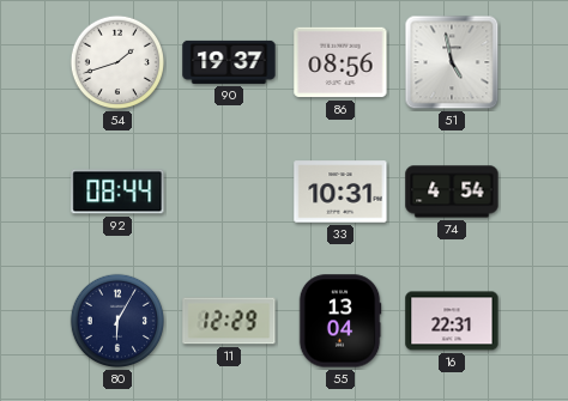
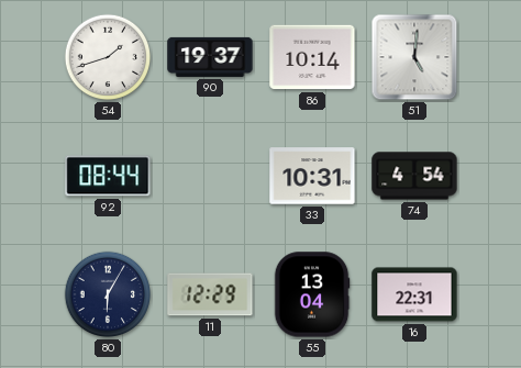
86: 08:56 -> 10:14 (312, 57)
51: 4:58 -> 5:01 (414, 57)
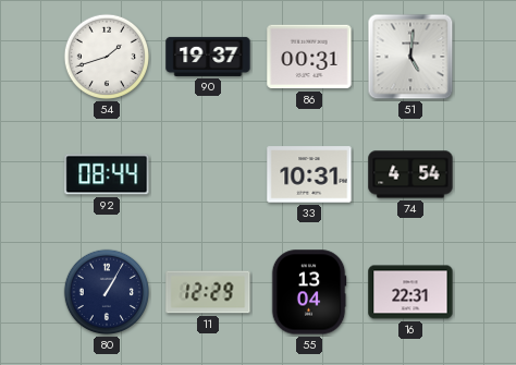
86: 10:14 -> 00:31 (309, 57)
80: 6:05 -> 1:05 (107, 292)
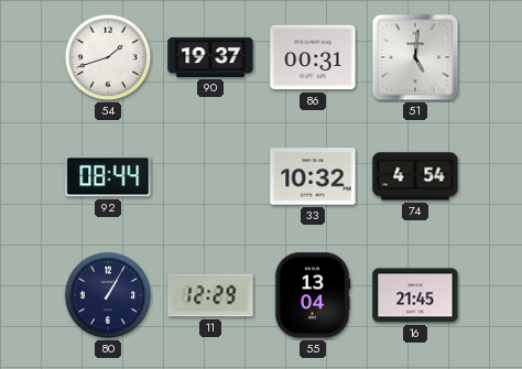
33: 10:31 -> 10:32 (313, 176)
16: 22:31 -> 21:45 (415, 295)
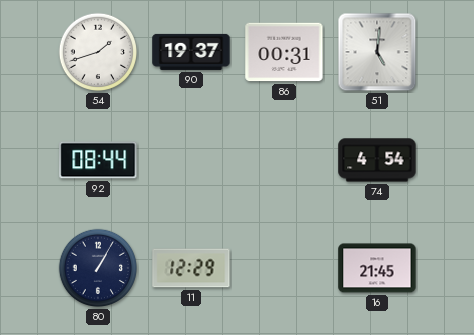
33: 10:32 -> none (313, 176)
55: 13:04 -> none (313, 295)
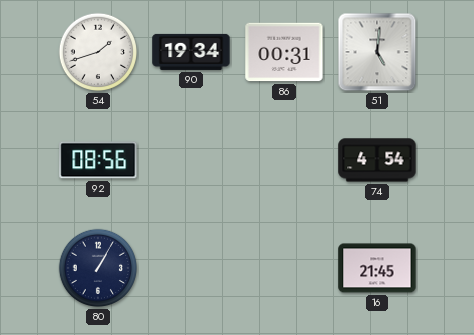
90: 19:37 -> 19:34 (191, 52)
92: 08:44 -> 08:56 (98, 160)
11: 12:29 -> none (191, 268)
